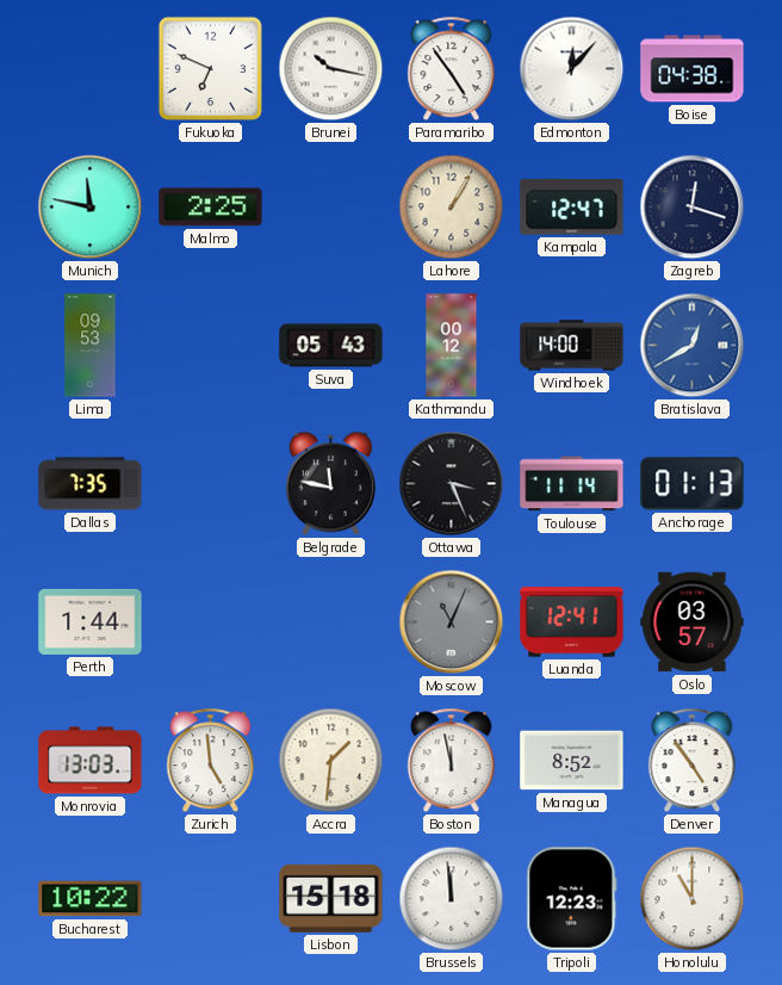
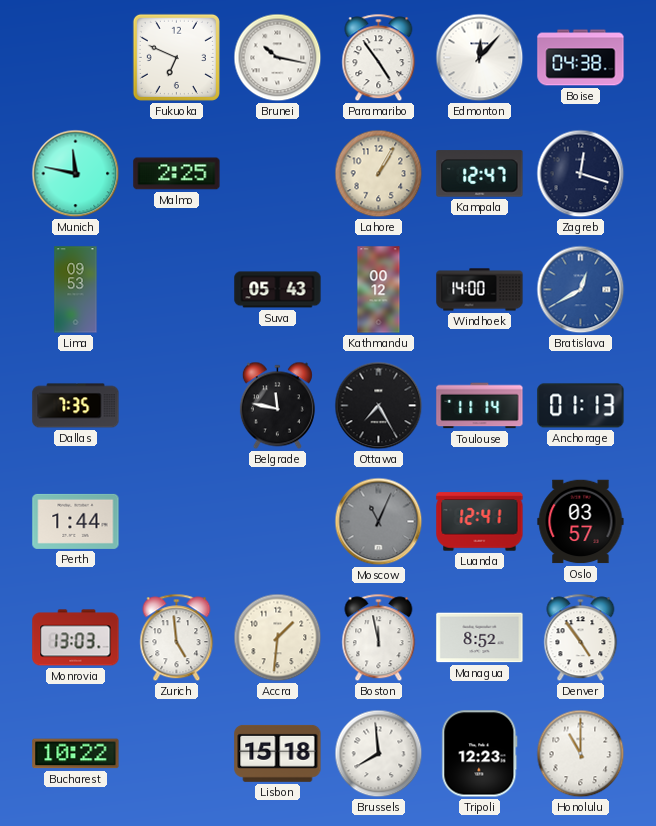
Ottawa: 3:26 -> 7:25 (379, 406)
Brussels: 11:59 -> 7:59 (379, 754)
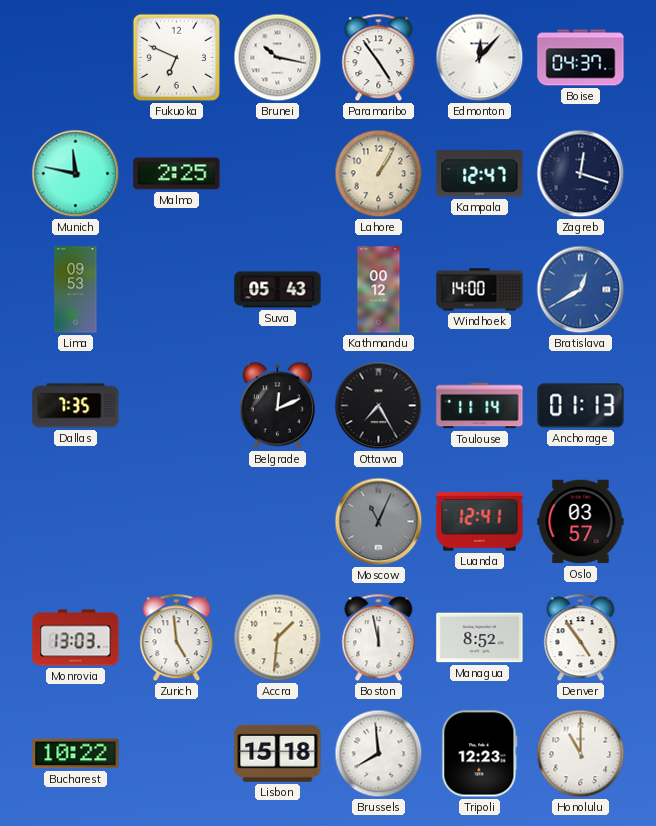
Boise: 04:38 -> 04:37 (581, 58)
Belgrade: 11:47 -> 12:11 (277, 406)
Perth: 1:44 -> none (76, 521)
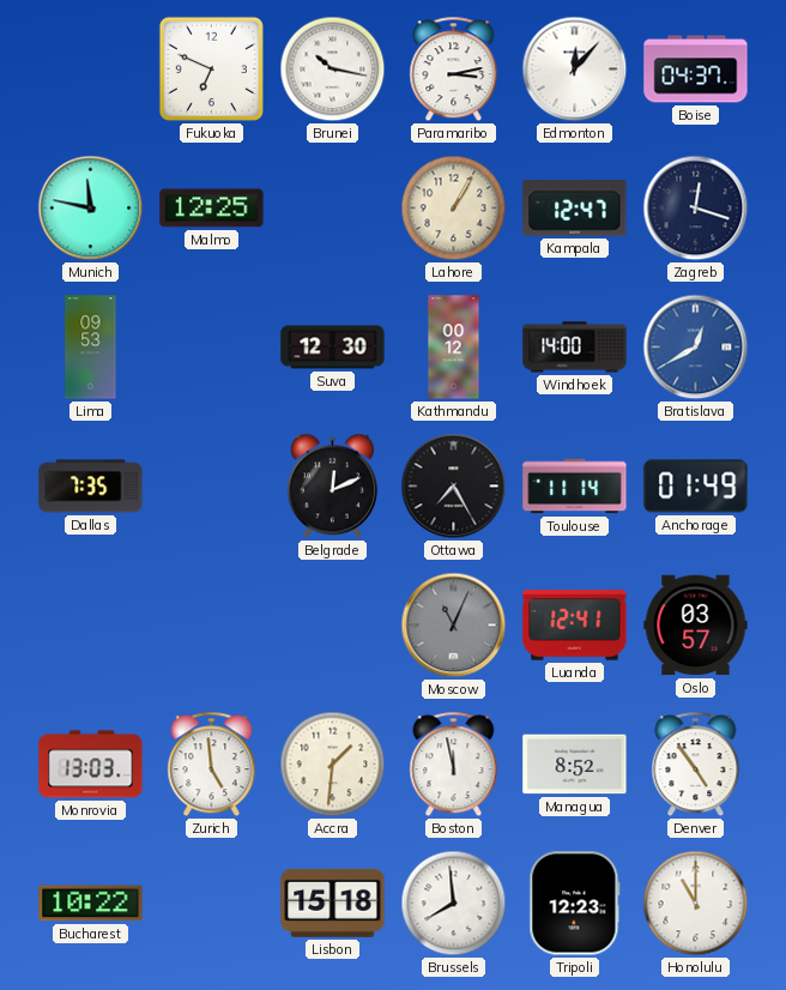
Paramaribo: 4:54 -> 3:13 (454, 70)
Malmo: 2:25 -> 12:25 (212, 209)
Suva: 05:43 -> 12:30 (333, 348)
Anchorage: 01:13 -> 01:49 (696, 487)
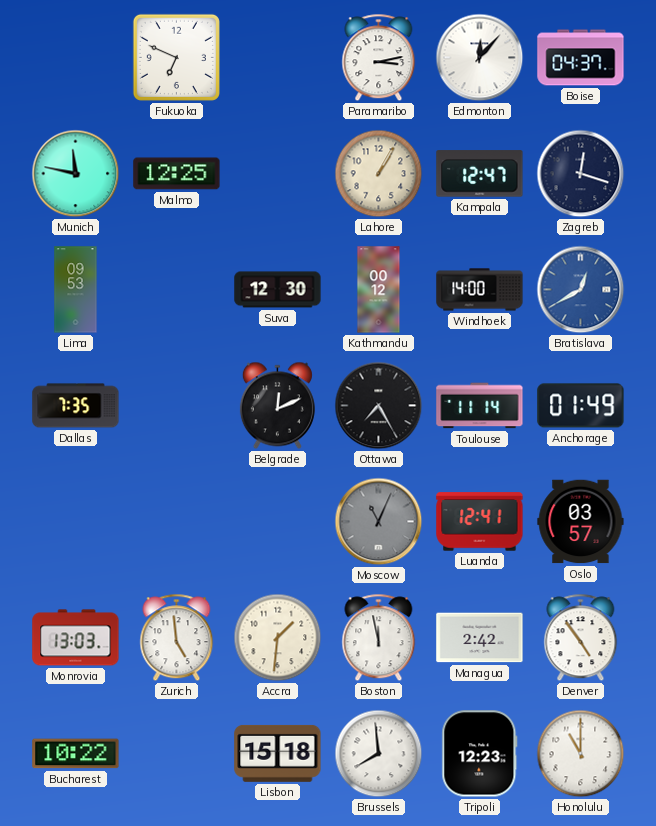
Brunei: 10:17 -> none (333, 70)
Managua: 8:52 -> 2:42 (480, 638)
